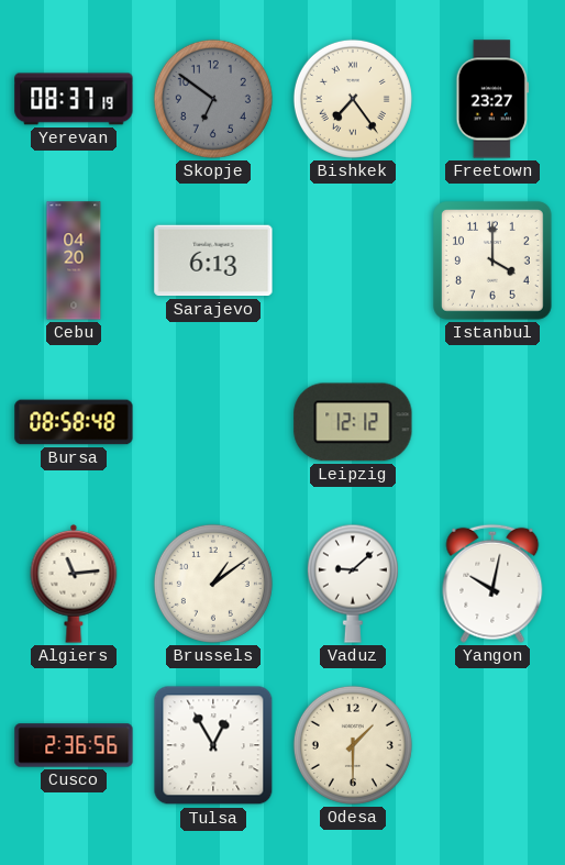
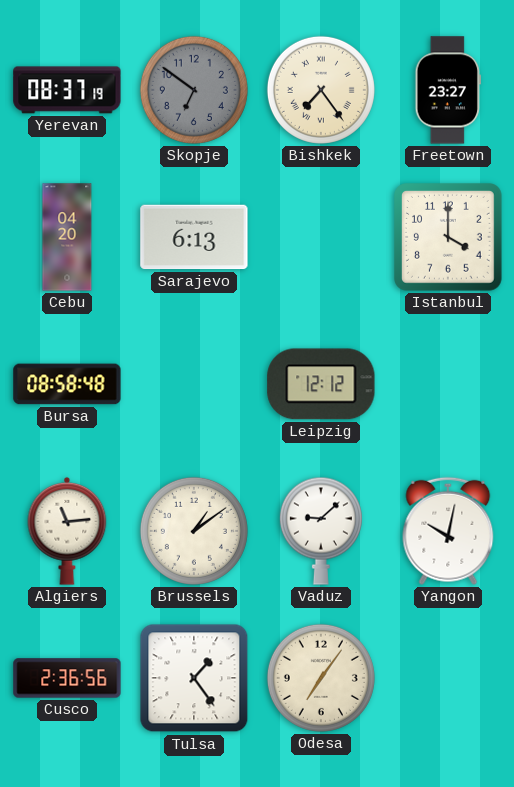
Tulsa: 12:55 -> 1:24 (194, 678)
Odesa: 1:30 -> 7:06 (321, 678)
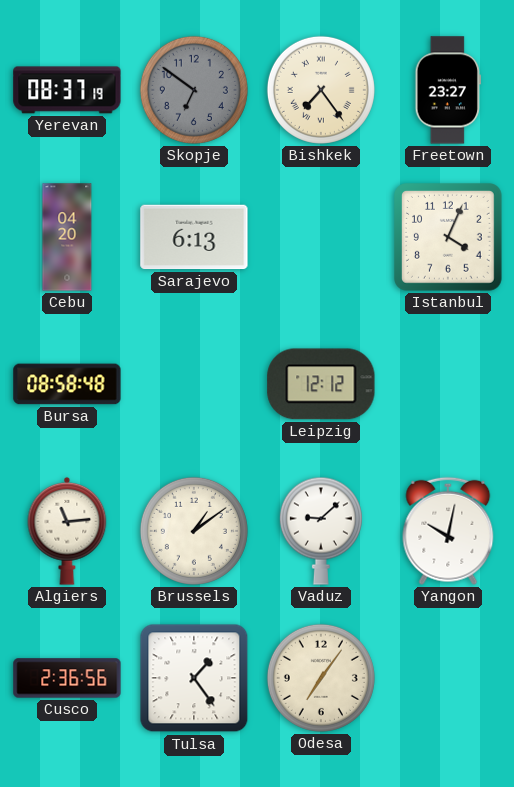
Istanbul: 4:00 -> 4:04 (449, 238)
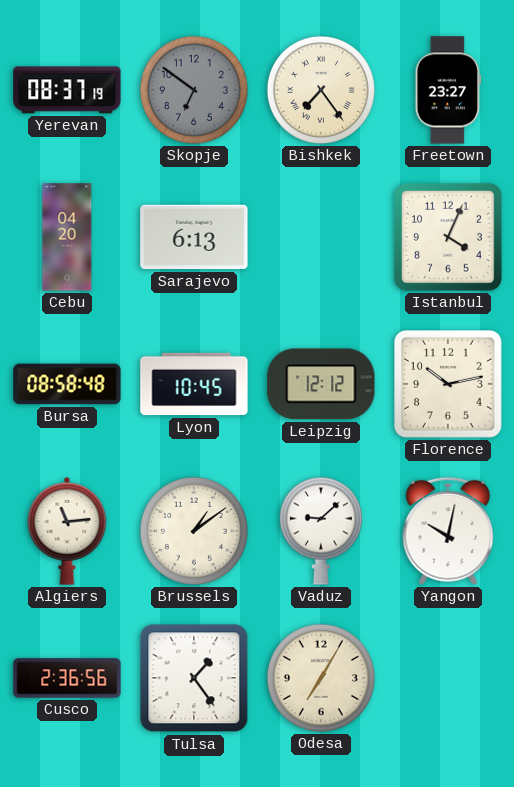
Lyon: none -> 10:45 (194, 384)
Florence: none -> 10:13 (449, 385)
Odesa: 7:06 -> 7:05 (321, 678)
